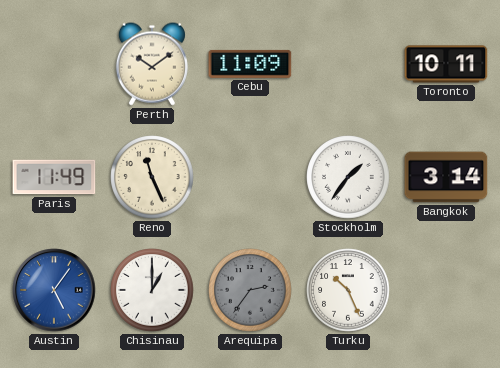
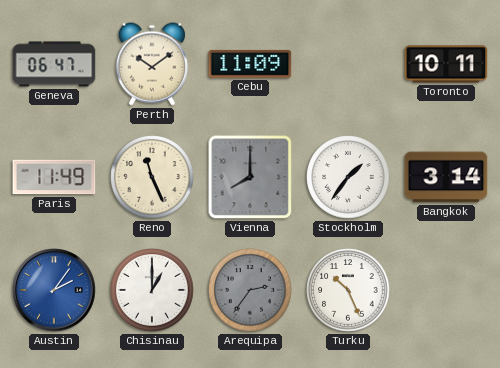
Geneva: none -> 06:47 (54, 64)
Vienna: none -> 8:00 (250, 177)
Austin: 5:06 -> 2:06 (54, 290)
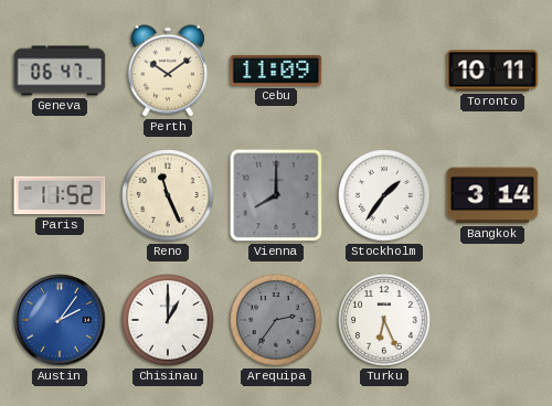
Paris: 11:49 -> 11:52 (60, 195)
Turku: 10:26 -> 6:26 (384, 320)
